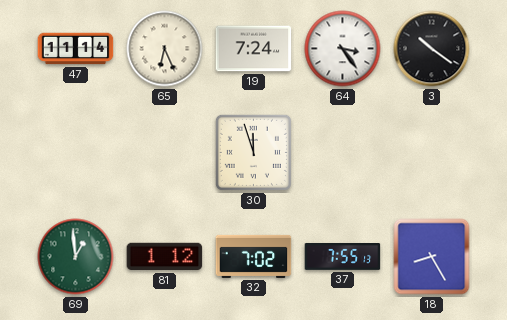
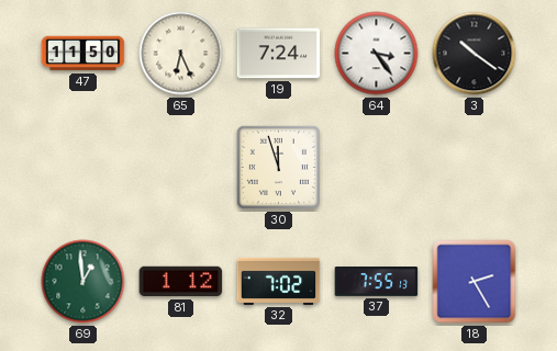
47: 11:14 -> 11:50 (83, 54)
18: 8:25 -> 2:25 (475, 282)
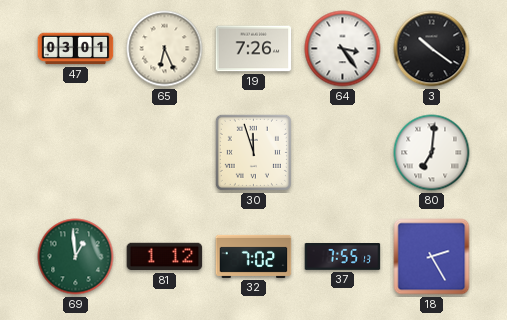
47: 11:50 -> 03:01 (76, 49)
19: 7:24 -> 7:26 (254, 49)
80: none -> 7:01 (432, 153)
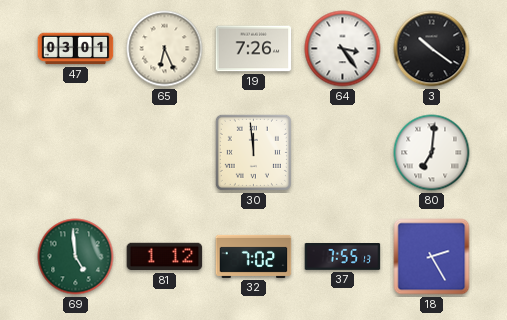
30: 11:57 -> 11:59 (253, 152)
69: 12:59 -> 4:59 (76, 257)
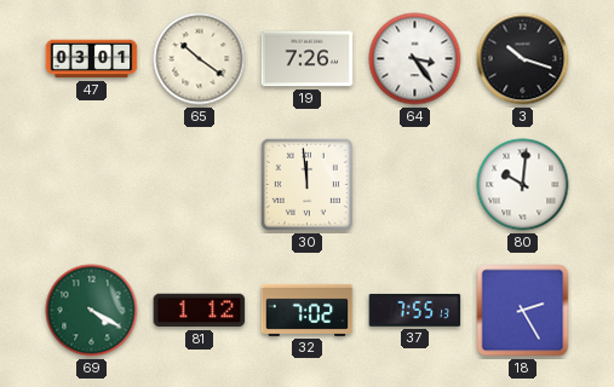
65: 6:26 -> 10:21 (200, 59)
3: 10:21 -> 10:18 (523, 59)
80: 7:01 -> 10:01 (523, 185)
69: 4:59 -> 4:20 (92, 311)
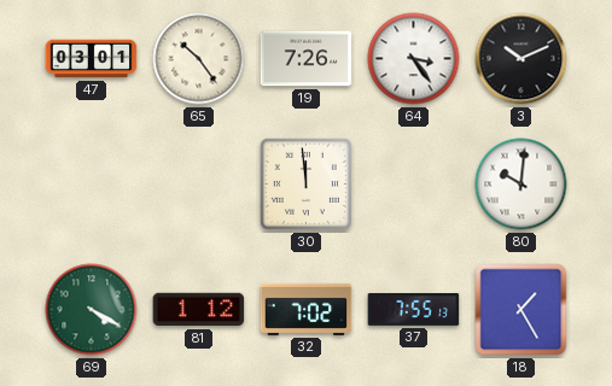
65: 10:21 -> 10:24 (199, 59)
3: 10:18 -> 10:11 (521, 59)
18: 2:25 -> 1:25 (521, 310)
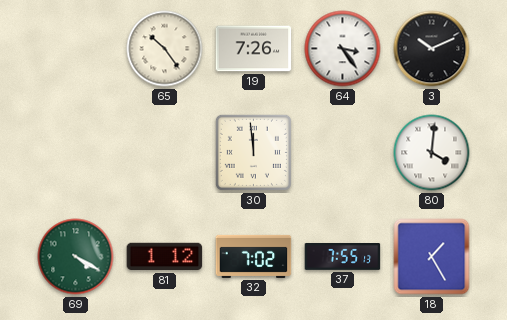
47: 03:01 -> none (92, 59)
80: 10:01 -> 4:01 (432, 153)
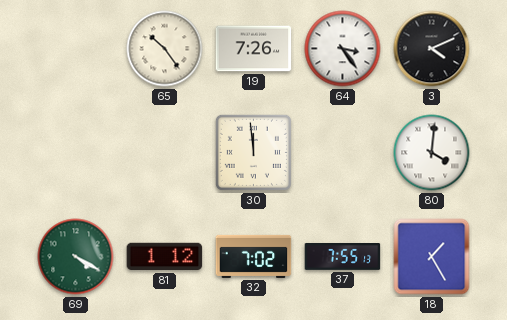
3: 10:11 -> 4:11 (432, 49)
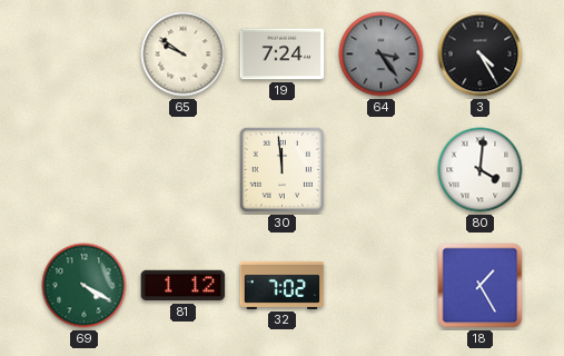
65: 10:24 -> 9:51 (184, 55)
19: 7:26 -> 7:24 (283, 55)
64 dial: white -> grey (382, 55)
3: 4:11 -> 4:25 (481, 55)
37: 7:55 -> none (343, 257)
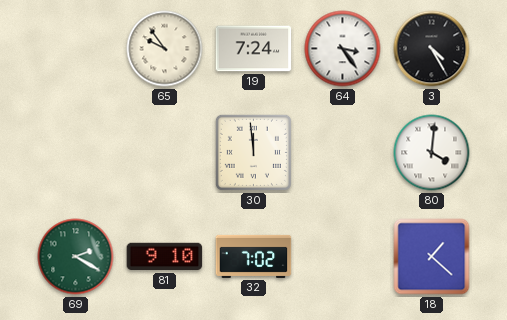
65: 9:51 -> 9:54 (165, 49)
64 dial: grey -> white (343, 49)
69: 4:20 -> 2:20 (76, 257)
81: 1:12 -> 9:10 (165, 257)
18: 1:25 -> 1:22 (432, 257)
